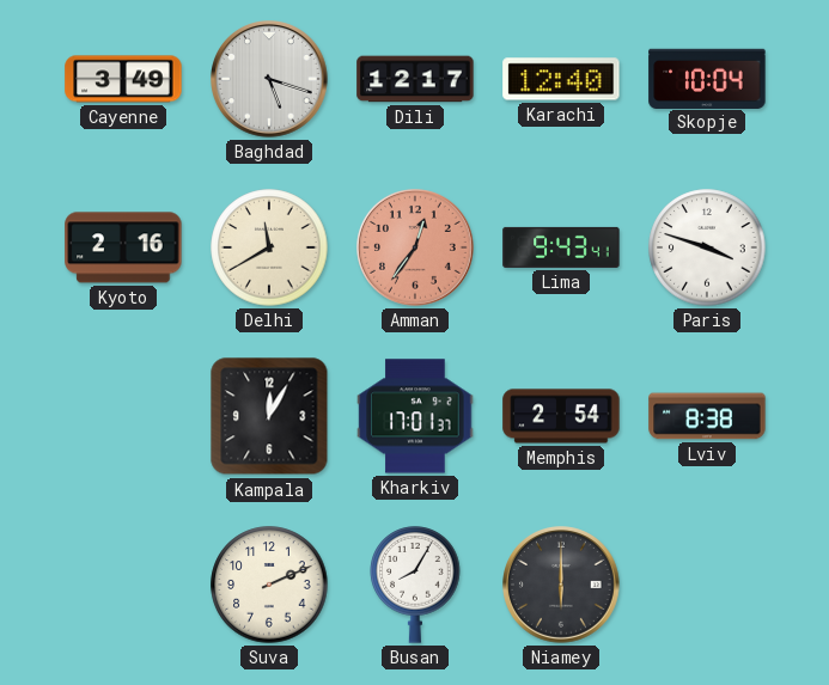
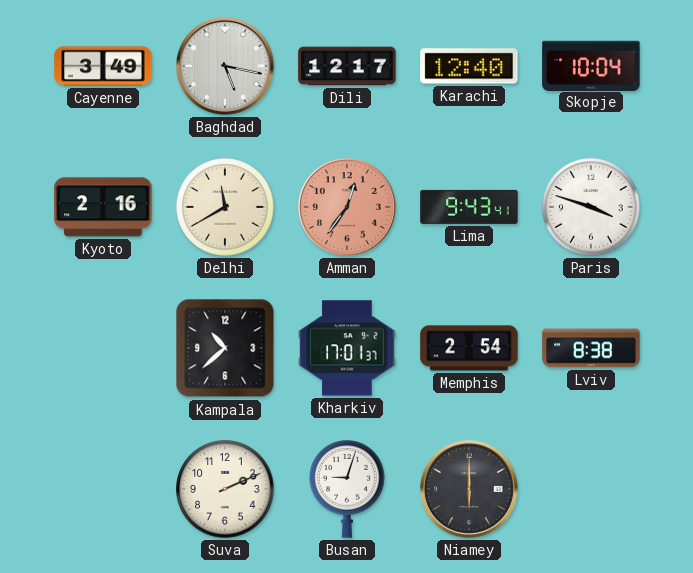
Baghdad: 5:18 -> 5:17 (226, 67)
Kampala: 12:05 -> 10:38 (225, 348)
Busan: 8:05 -> 9:03 (347, 489)
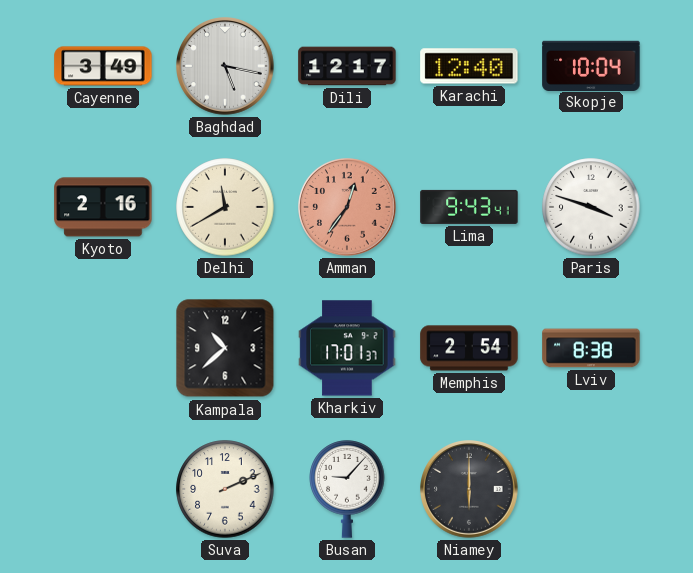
Busan: 9:03 -> 9:07 (347, 489)
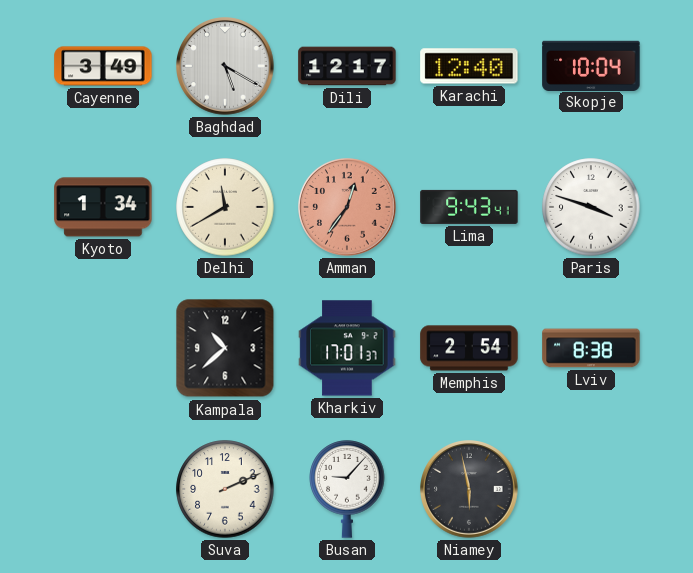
Baghdad: 5:17 -> 5:20 (226, 67)
Kyoto: 2:16 -> 1:34 (103, 207)
Niamey: 6:00 -> 5:58 (470, 490)
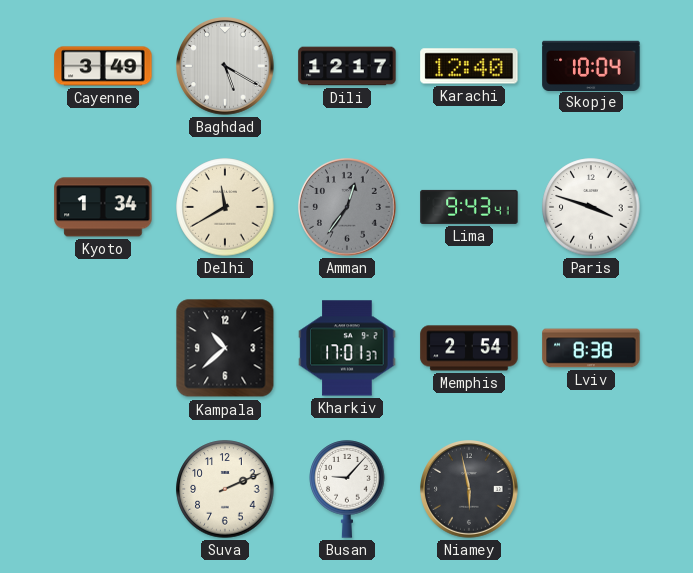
Amman dial: salmon -> grey (348, 208)
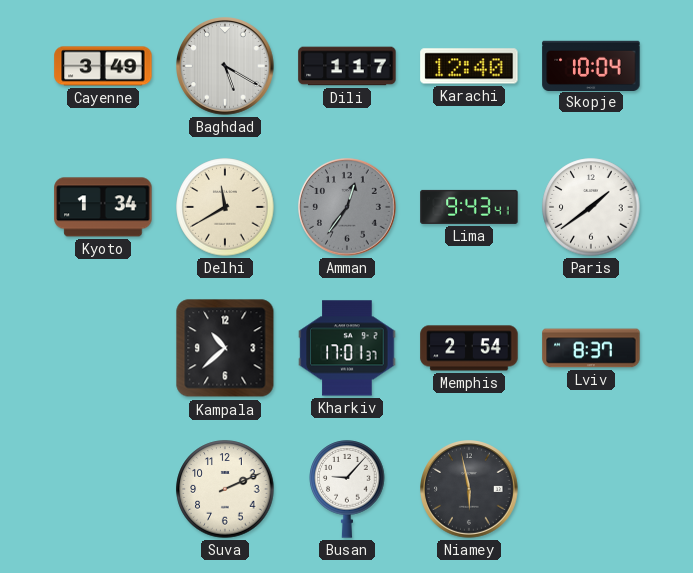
Dili: 12:17 -> 1:17 (347, 66)
Paris: 3:48 -> 1:39 (591, 207)
Lviv: 8:38 -> 8:37 (591, 348)
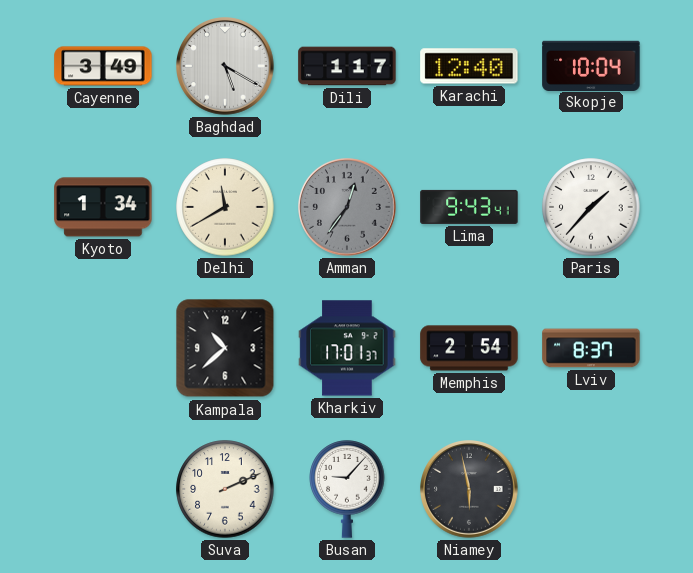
Paris: 1:39 -> 1:37 (591, 207)
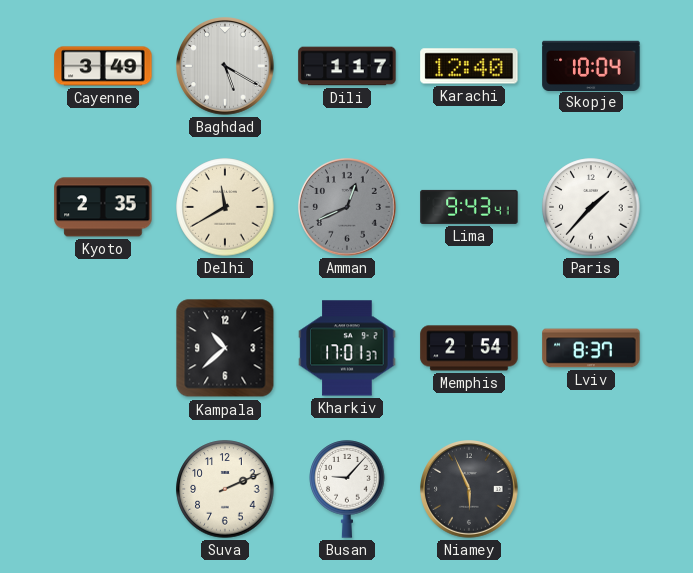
Kyoto: 1:34 -> 2:35 (103, 207)
Amman: 12:36 -> 12:41 (348, 208)
Niamey: 5:58 -> 5:56 (470, 490)
